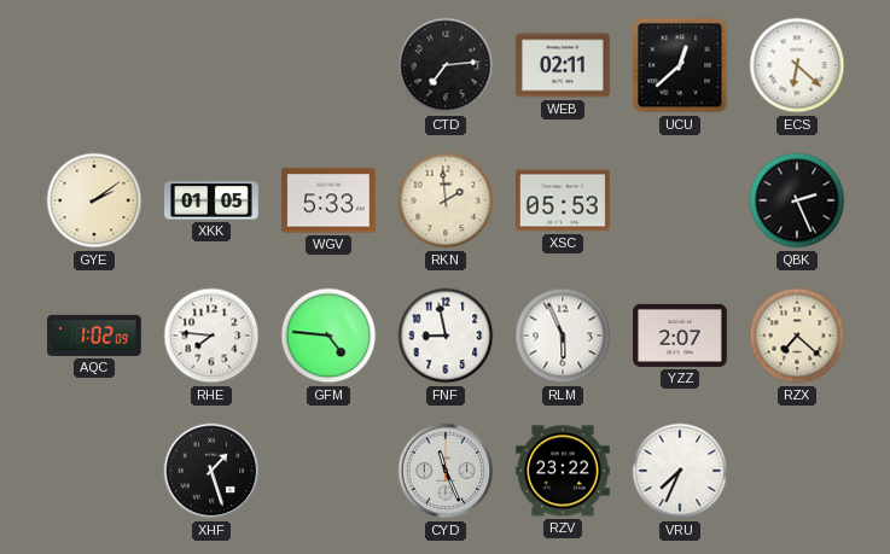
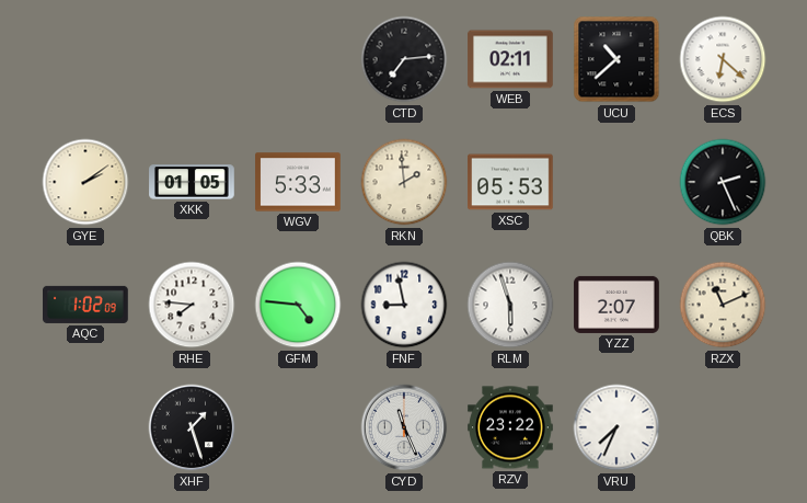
UCU: 12:38 -> 10:38 (616, 59)
RLM: 5:56 -> 5:57 (510, 305)
RZX: 7:22 -> 11:11 (723, 305)
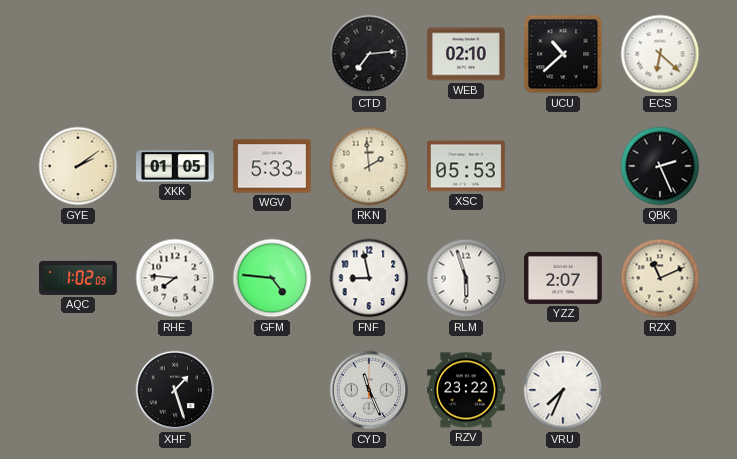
WEB: 02:11 -> 02:10 (466, 54)
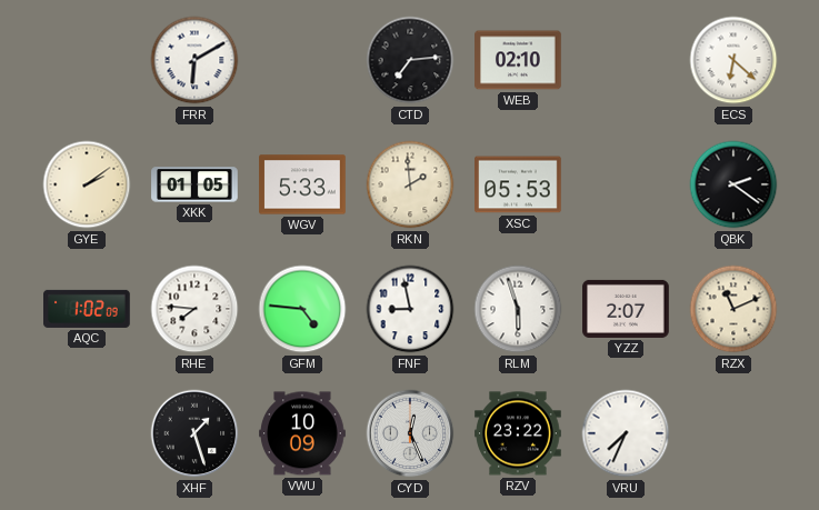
FRR: none -> 6:10 (194, 60)
UCU: 10:38 -> none (563, 54)
QBK: 2:26 -> 2:21 (733, 184)
VWU: none -> 10:09 (302, 433)
CYD: 11:26 -> 12:26 (410, 433)
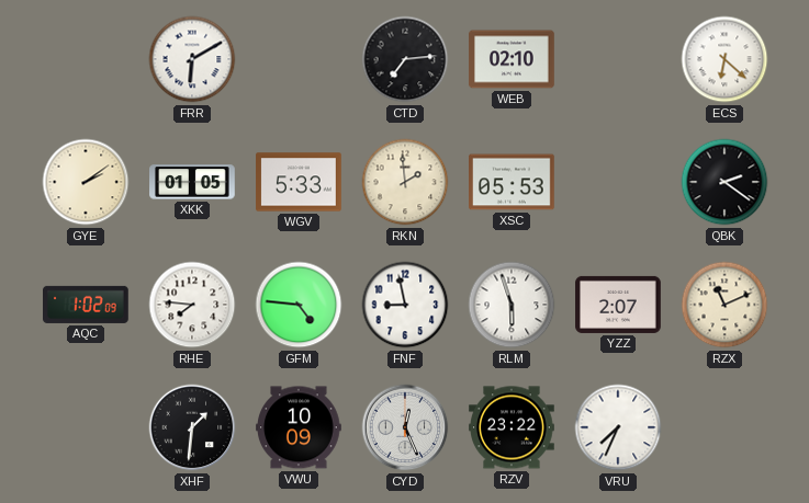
XHF: 1:27 -> 1:31 (192, 427)
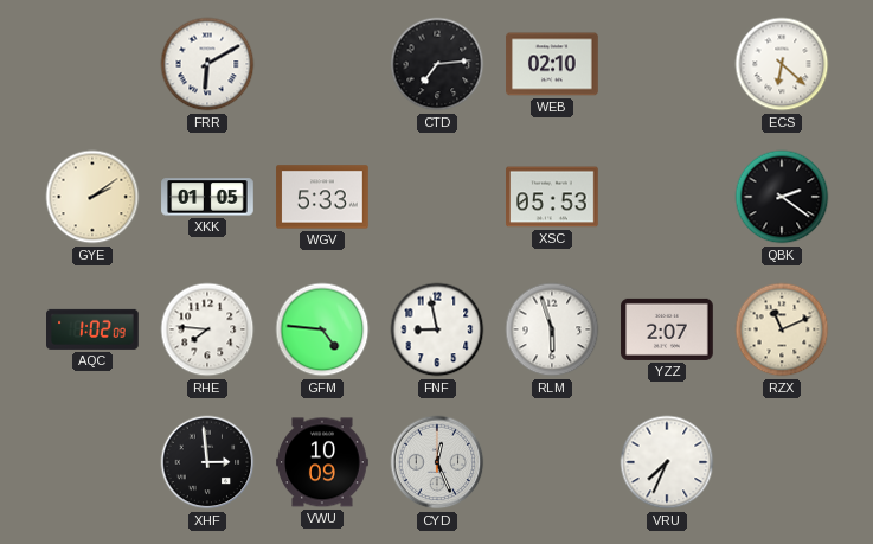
RKN: 1:59 -> none (405, 182)
XHF: 1:31 -> 2:59 (207, 462)
RZV: 23:22 -> none (512, 427)
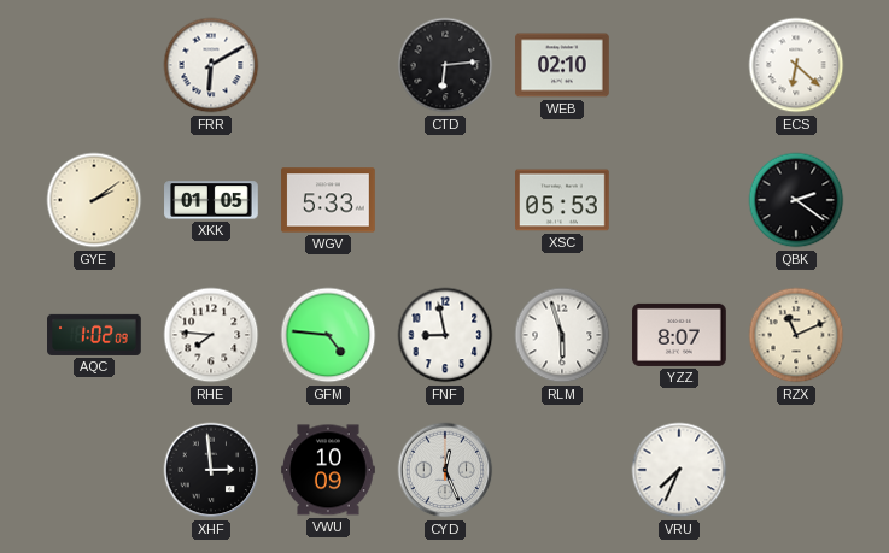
CTD: 7:14 -> 6:14 (445, 65)
YZZ: 2:07 -> 8:07 (679, 335)
